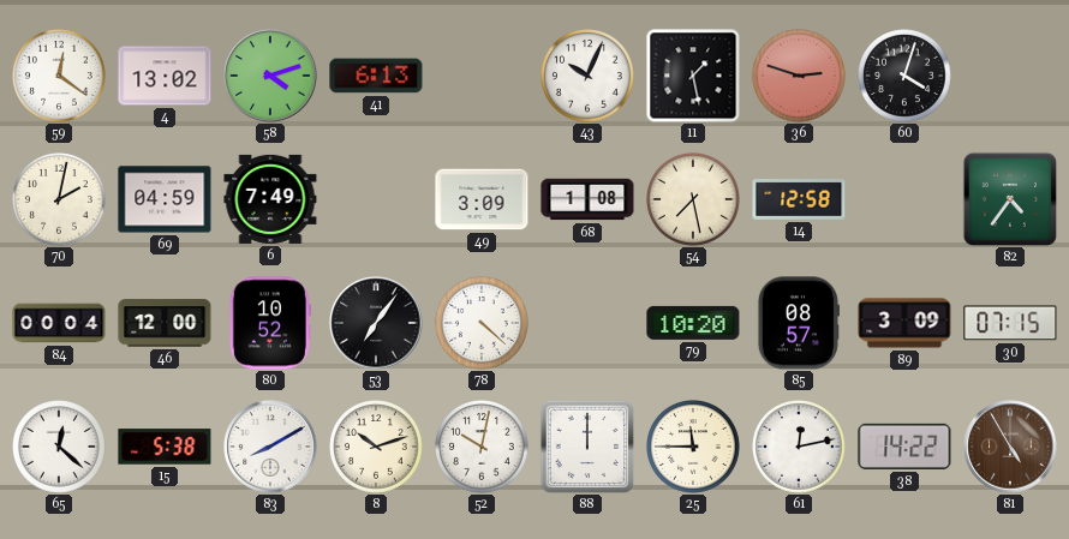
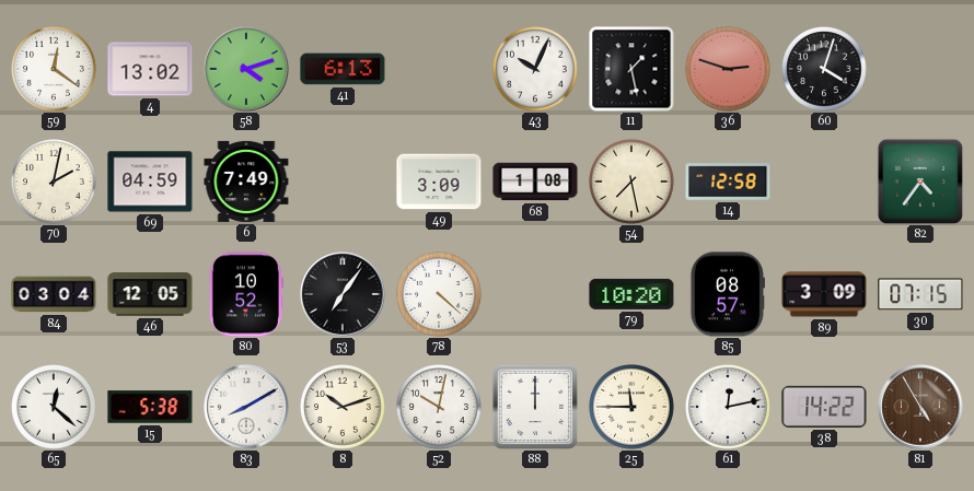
84: 00:04 -> 03:04 (54, 294)
46: 12:00 -> 12:05 (150, 294)
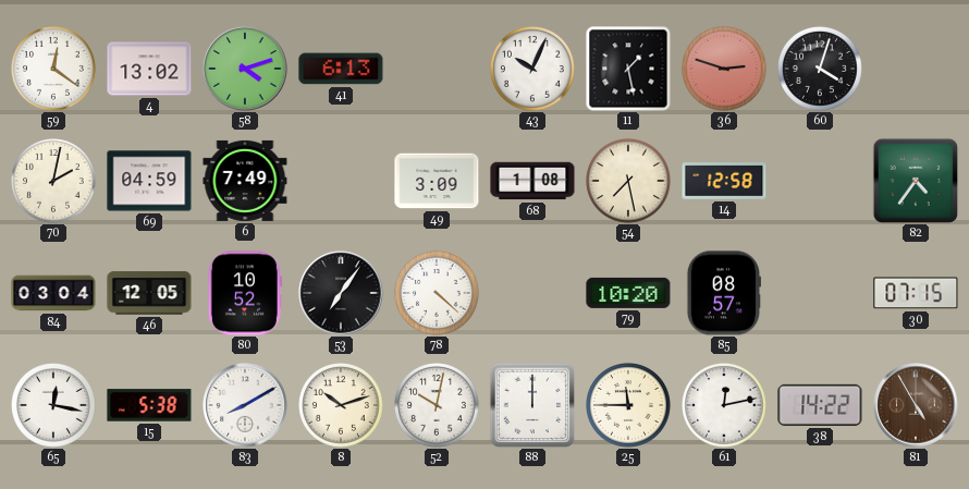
89: 3:09 -> none (824, 294)
65: 12:22 -> 12:17 (54, 406)
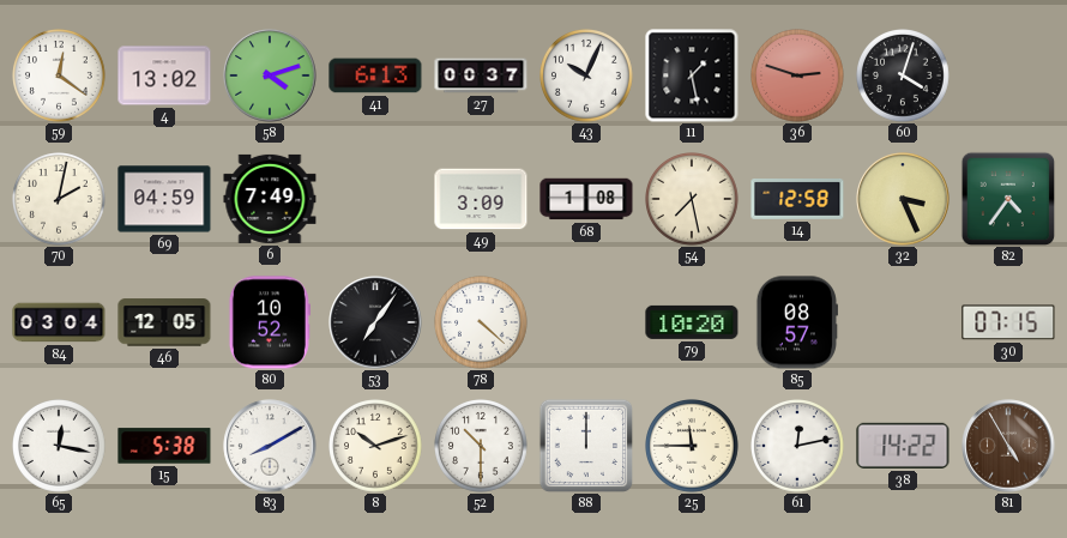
27: none -> 00:37 (481, 75)
32: none -> 3:26 (903, 199)
52: 10:02 -> 10:30 (482, 447)
